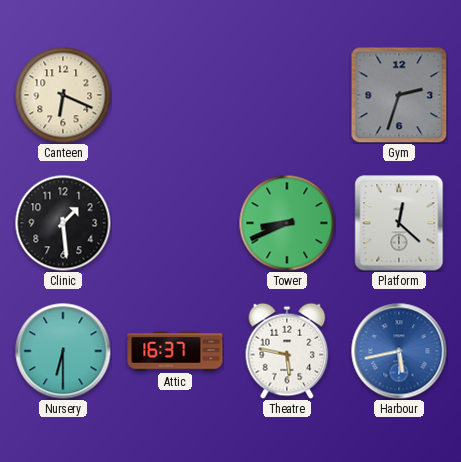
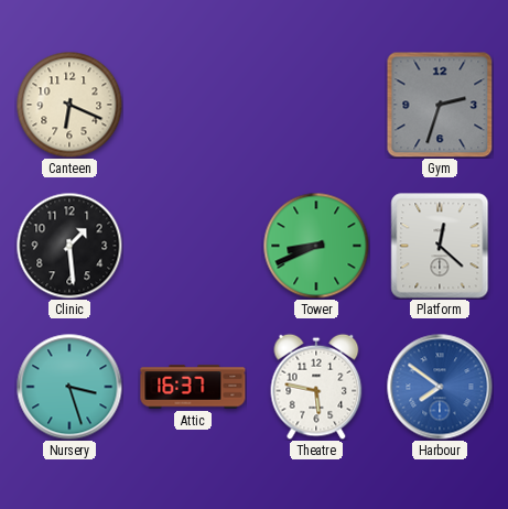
Nursery: 6:30 -> 3:27 (69, 387)
Harbour: 5:43 -> 7:51 (440, 387)
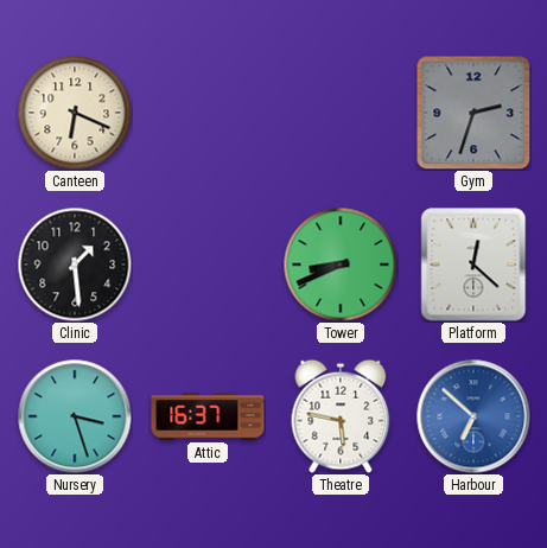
Harbour: 7:51 -> 6:52 (473, 416)
